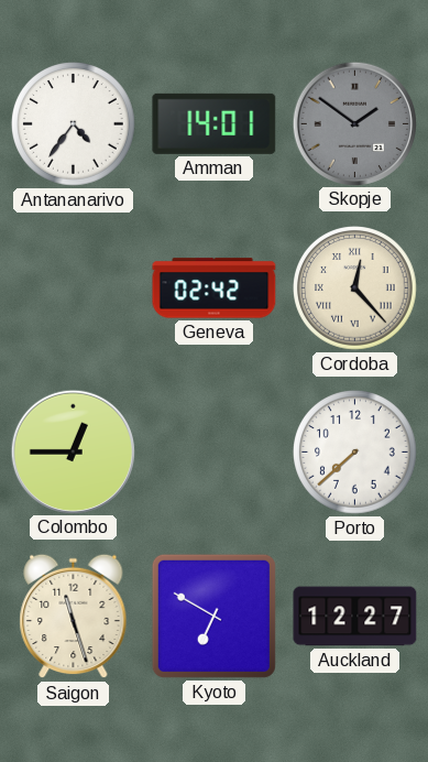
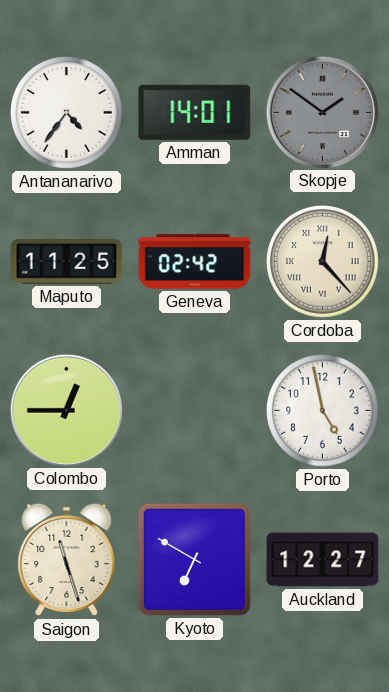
Maputo: none -> 11:25 (67, 262)
Porto: 7:38 -> 4:58 (323, 411)
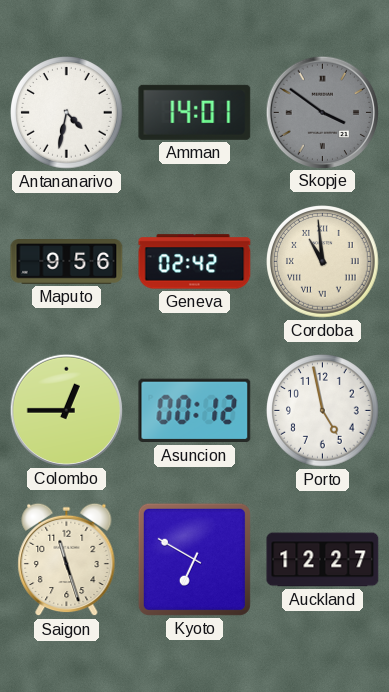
Antananarivo: 4:36 -> 4:32 (67, 113)
Skopje: 1:51 -> 3:51 (322, 112)
Maputo: 11:25 -> 9:56 (67, 262)
Cordoba: 12:23 -> 10:59 (323, 262)
Asuncion: none -> 00:12 (195, 411)
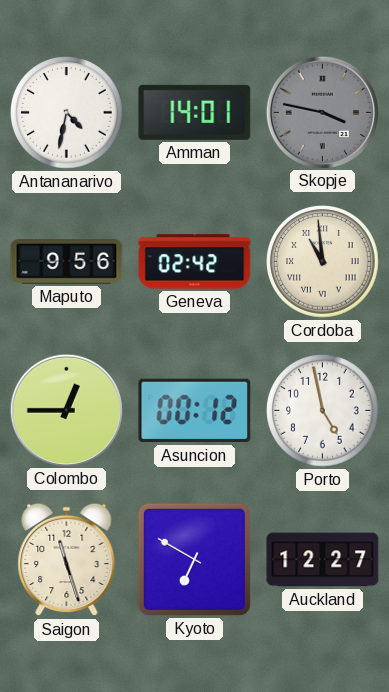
Skopje: 3:51 -> 3:47 (322, 112)
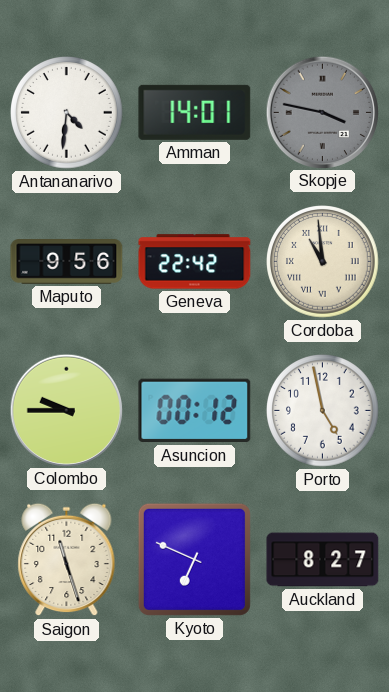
Antananarivo: 4:32 -> 4:31 (67, 113)
Geneva: 02:42 -> 22:42 (195, 262)
Colombo: 12:45 -> 9:45 (66, 410)
Kyoto: 6:50 -> 6:49 (194, 559)
Auckland: 12:27 -> 8:27 (323, 560)
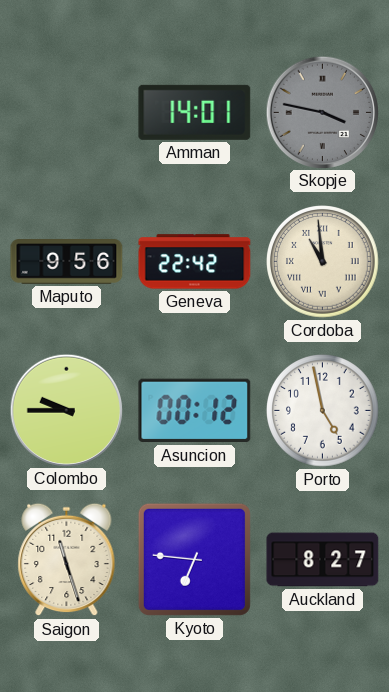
Antananarivo: 4:31 -> none (67, 113)
Kyoto: 6:49 -> 6:46 (194, 559)
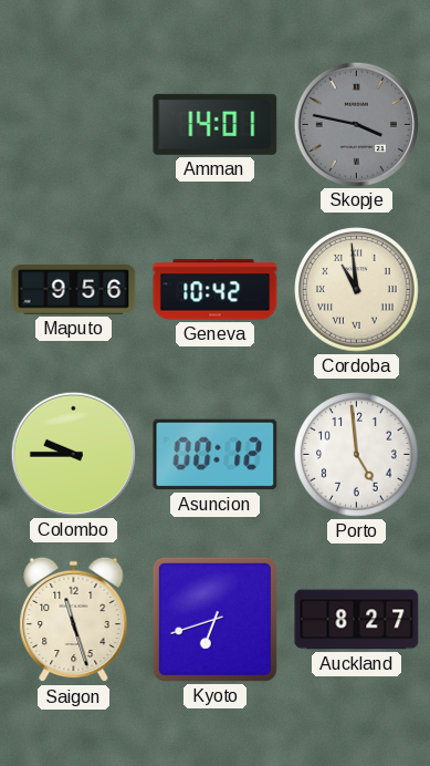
Geneva: 22:42 -> 10:42 (216, 290)
Porto: 4:58 -> 4:59 (357, 455)
Kyoto: 6:46 -> 6:42 (214, 619)
